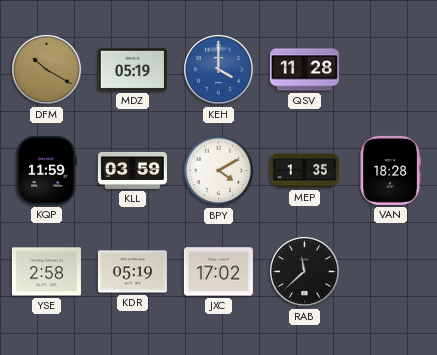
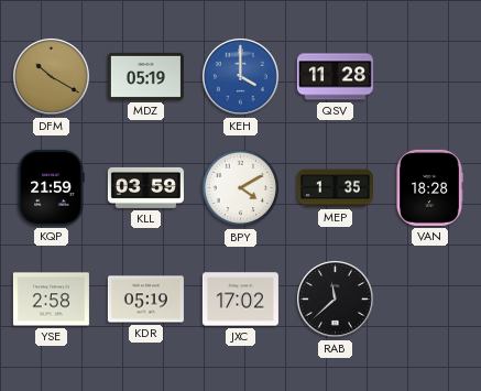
KQP: 11:59 -> 21:59 (51, 187)
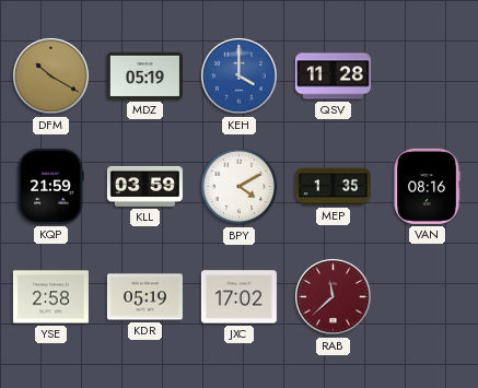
VAN: 18:28 -> 08:16 (427, 186)
RAB dial: black -> burgundy (334, 297)
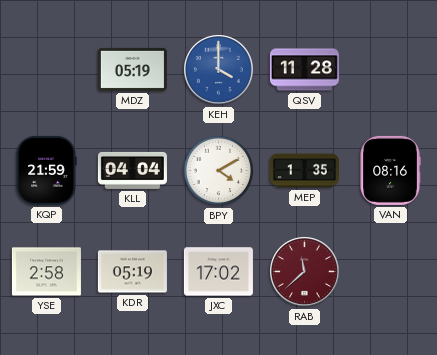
DFM: 10:20 -> none (51, 77)
KLL: 03:59 -> 04:04 (132, 170)
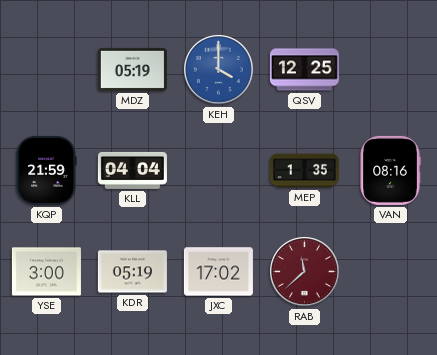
QSV: 11:28 -> 12:25 (304, 70)
BPY: 4:10 -> none (219, 171)
YSE: 2:58 -> 3:00 (46, 272)
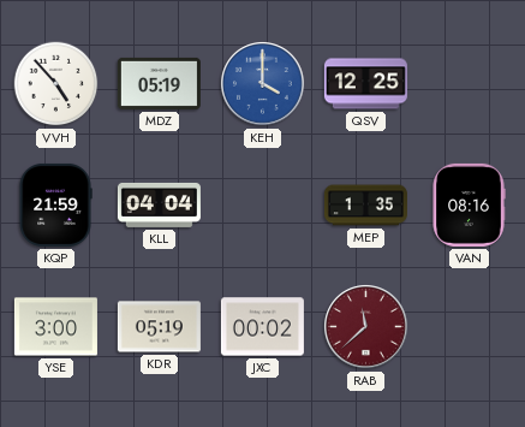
VVH: none -> 4:53 (56, 84)
JXC: 17:02 -> 00:02 (262, 327)
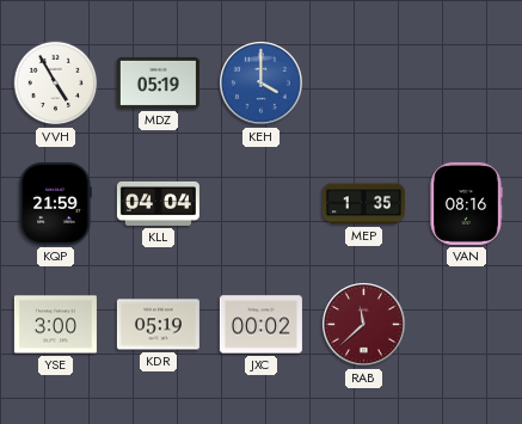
VVH: 4:53 -> 4:55 (56, 84)
QSV: 12:25 -> none (365, 84)
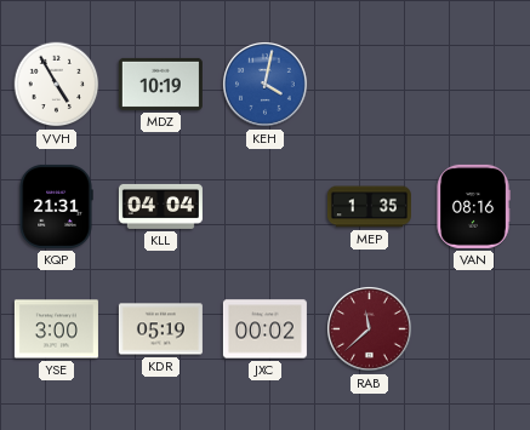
MDZ: 05:19 -> 10:19 (160, 84)
KEH: 4:00 -> 4:02 (266, 85)
KQP: 21:59 -> 21:31 (56, 206)
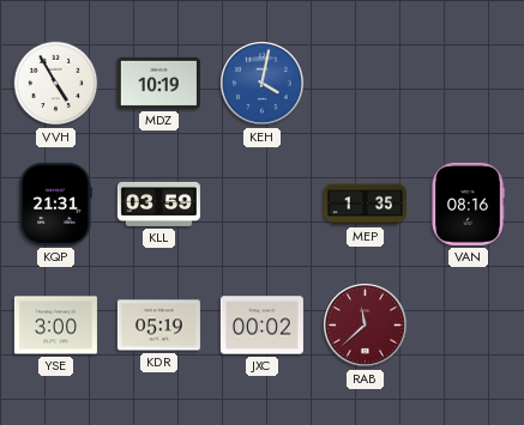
KLL: 04:04 -> 03:59 (158, 204)
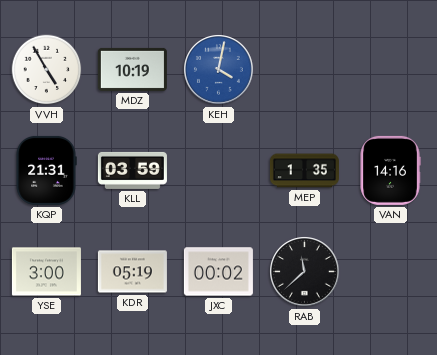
VAN: 08:16 -> 14:16 (390, 170)
RAB dial: burgundy -> black (305, 272)
